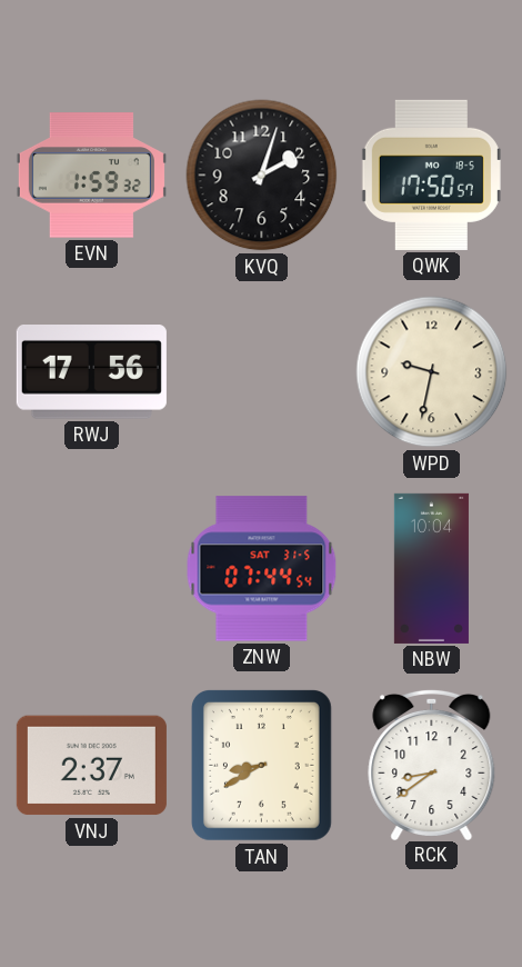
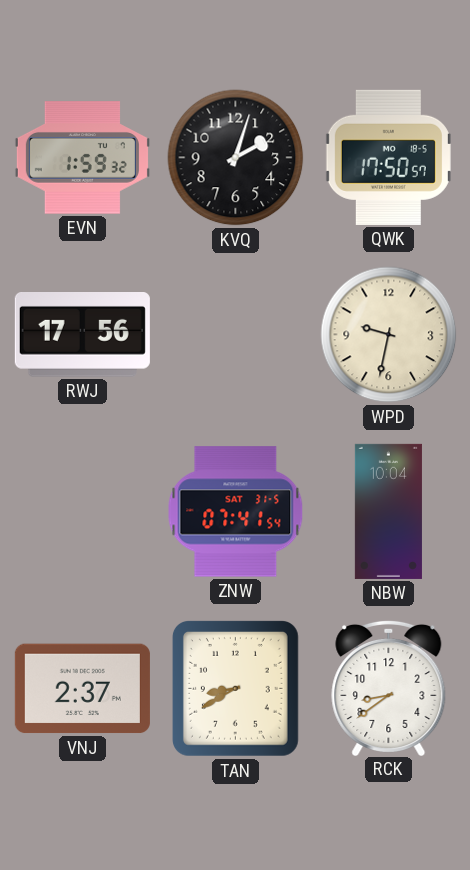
ZNW: 07:44 -> 07:41 (236, 512)
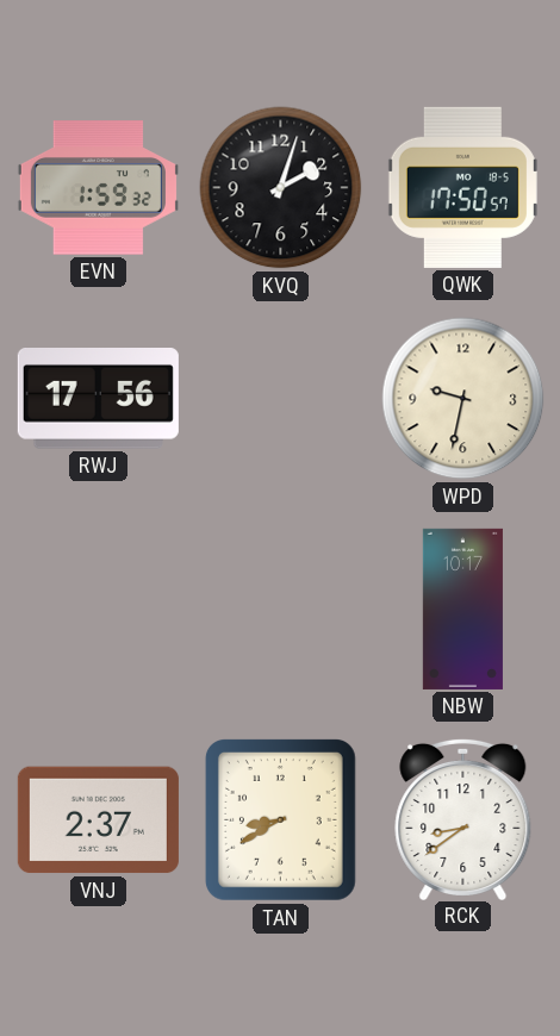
ZNW: 07:41 -> none (236, 512)
NBW: 10:04 -> 10:17 (462, 609)
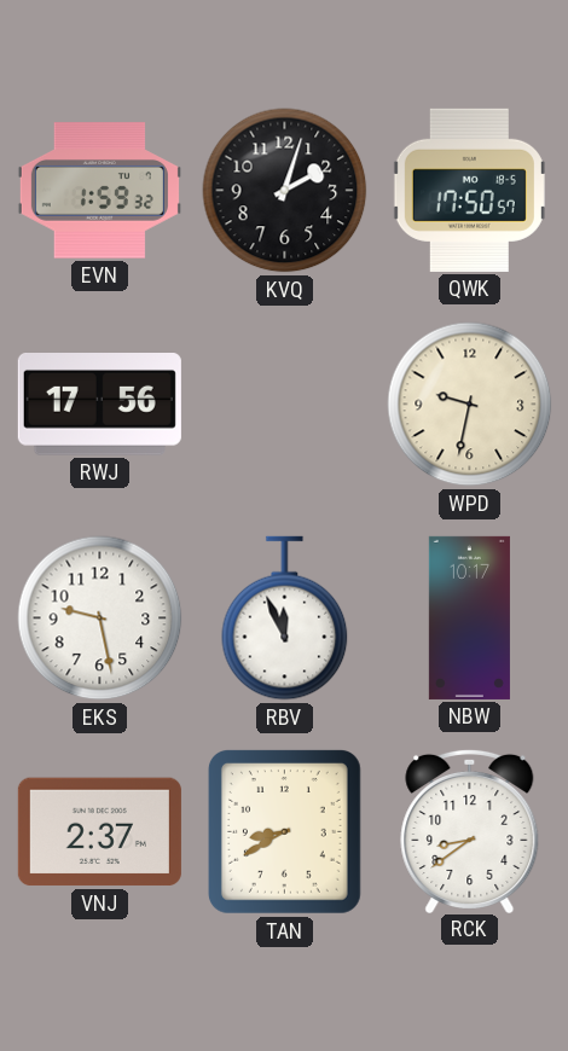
EKS: none -> 9:28 (100, 619)
RBV: none -> 11:56 (285, 619)
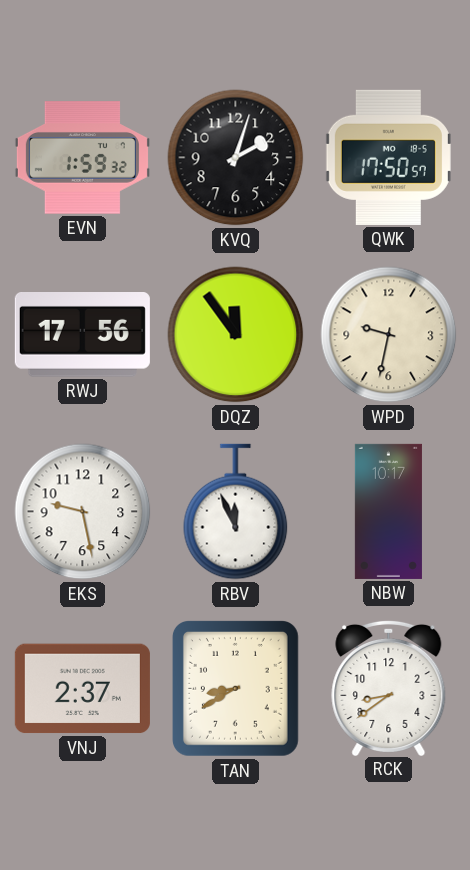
DQZ: none -> 11:54 (236, 335)
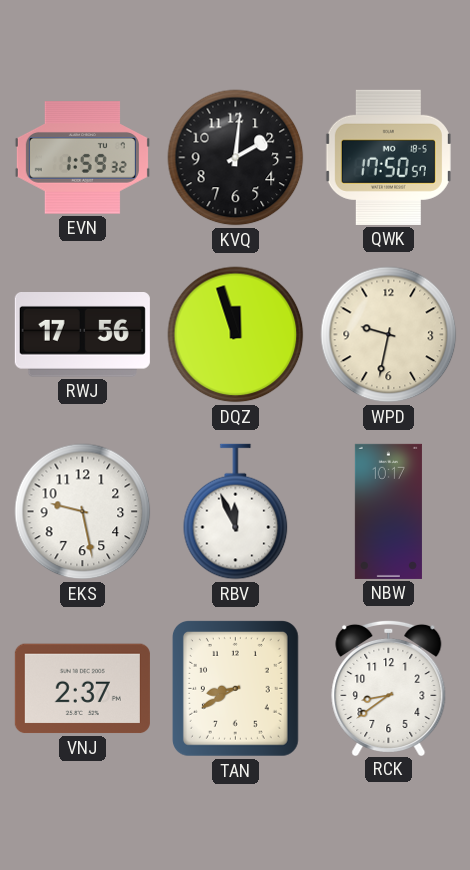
KVQ: 2:03 -> 2:01 (236, 158)
DQZ: 11:54 -> 11:57 (236, 335)
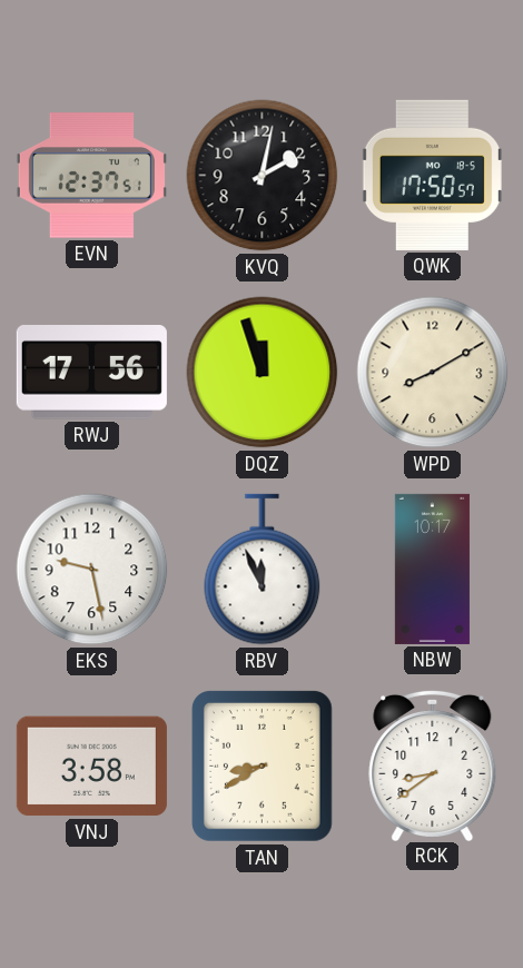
EVN: 1:59 -> 12:37 (91, 176)
KVQ: 2:01 -> 2:02 (263, 176)
WPD: 9:32 -> 8:10 (433, 373)
VNJ: 2:37 -> 3:58 (91, 767)
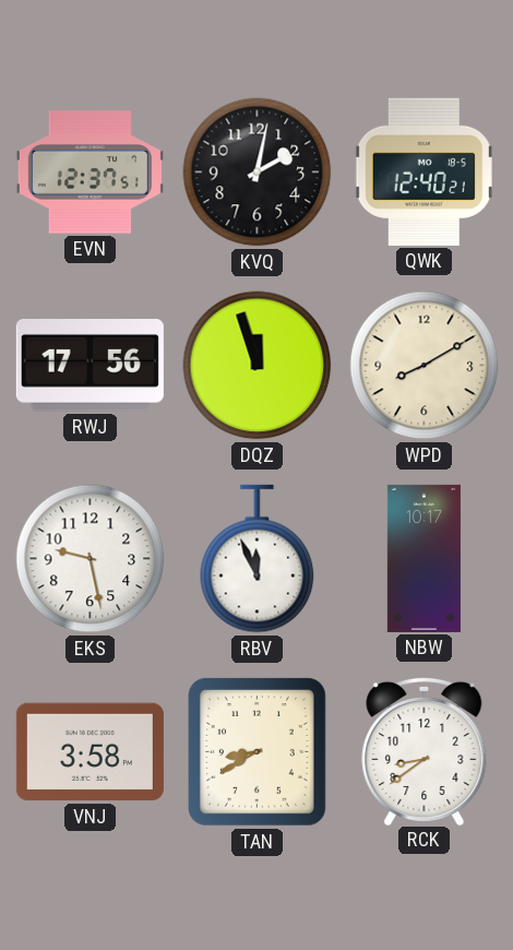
QWK: 17:50 -> 12:40 (423, 171)
